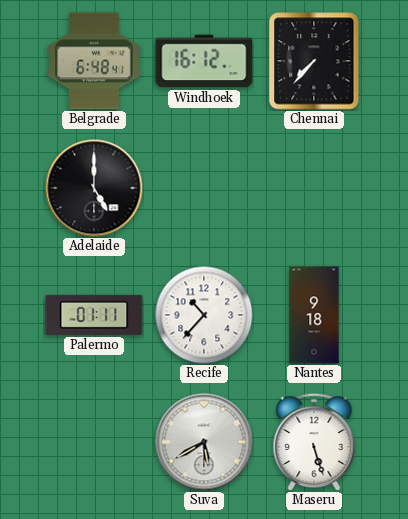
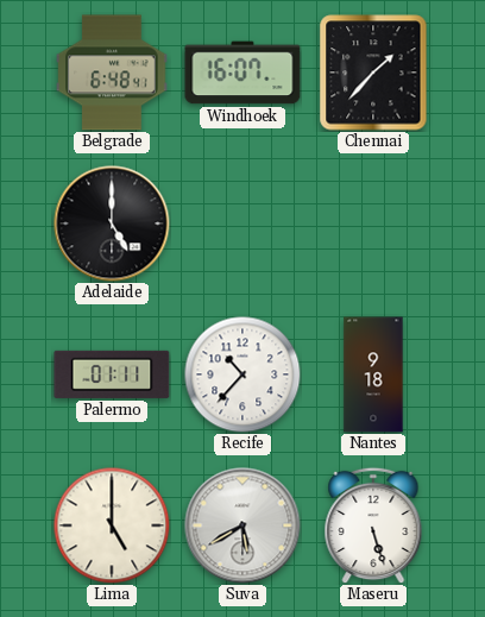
Windhoek: 16:12 -> 16:07 (242, 73)
Chennai: 7:37 -> 1:37 (373, 73)
Lima: none -> 5:00 (112, 525)
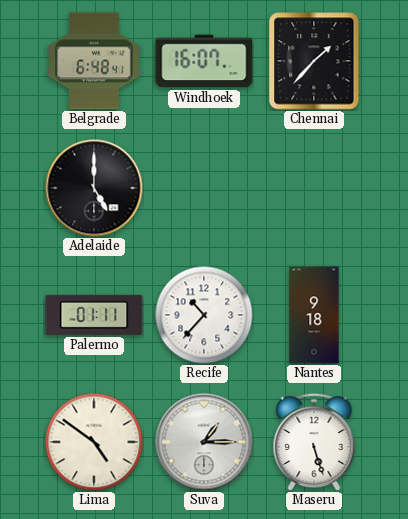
Lima: 5:00 -> 4:51 (94, 442)
Suva: 5:40 -> 1:15 (204, 442)
